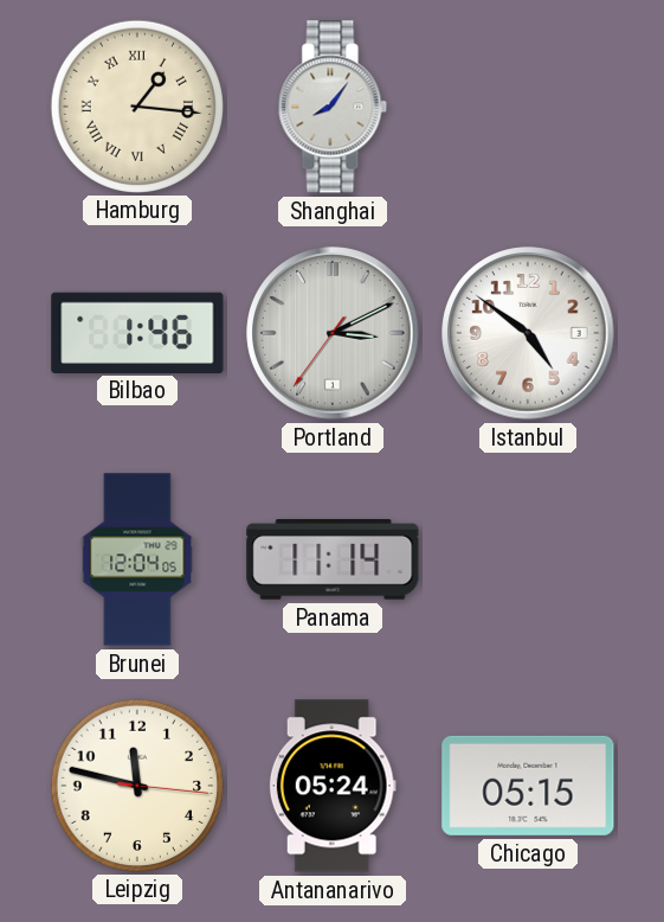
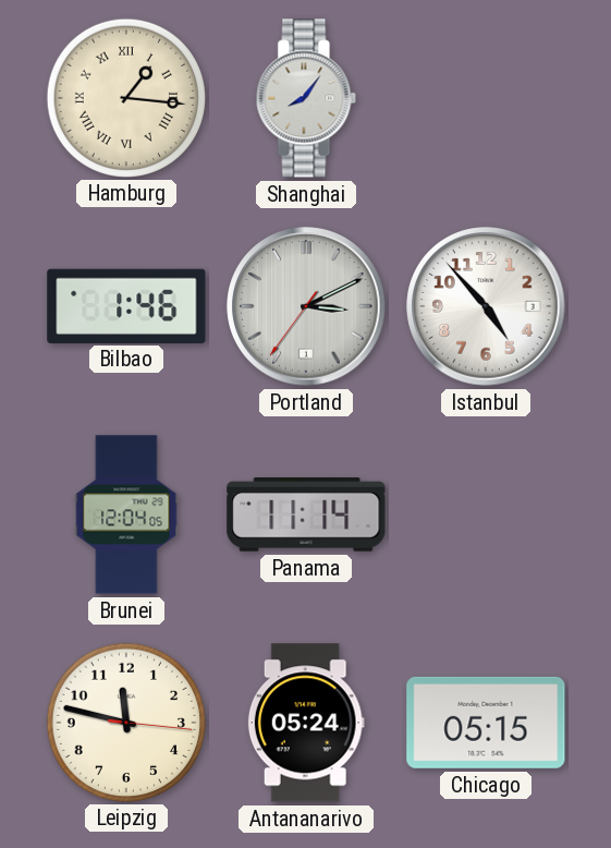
Istanbul: 4:51 -> 4:53 (486, 306)
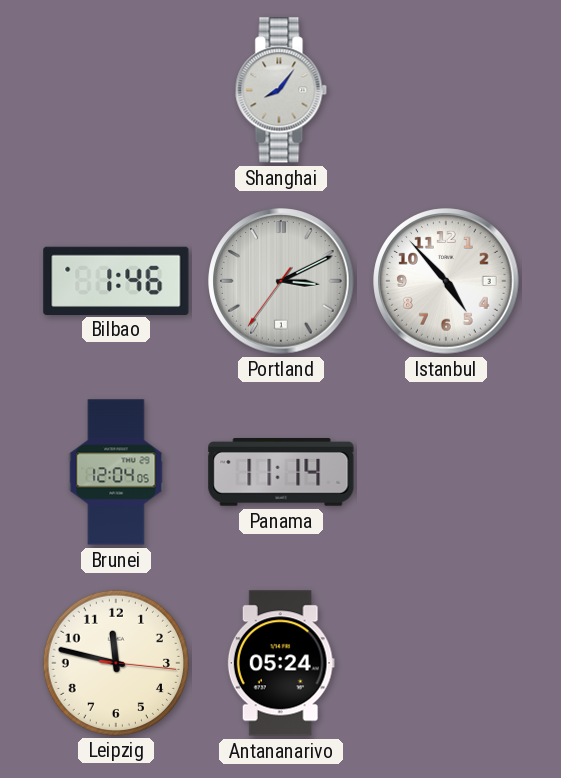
Hamburg: 1:16 -> none (125, 97)
Chicago: 05:15 -> none (486, 723)
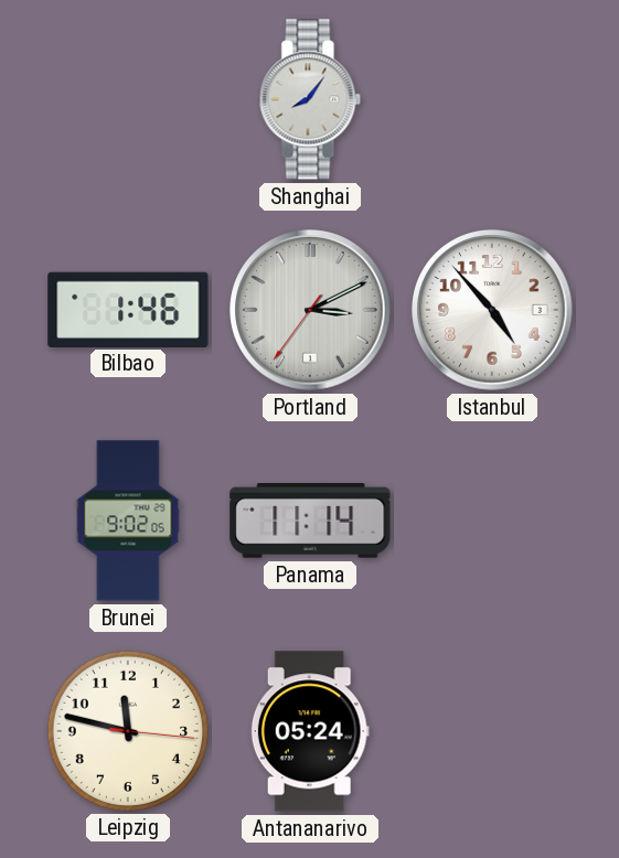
Brunei: 12:04 -> 9:02 (128, 521)
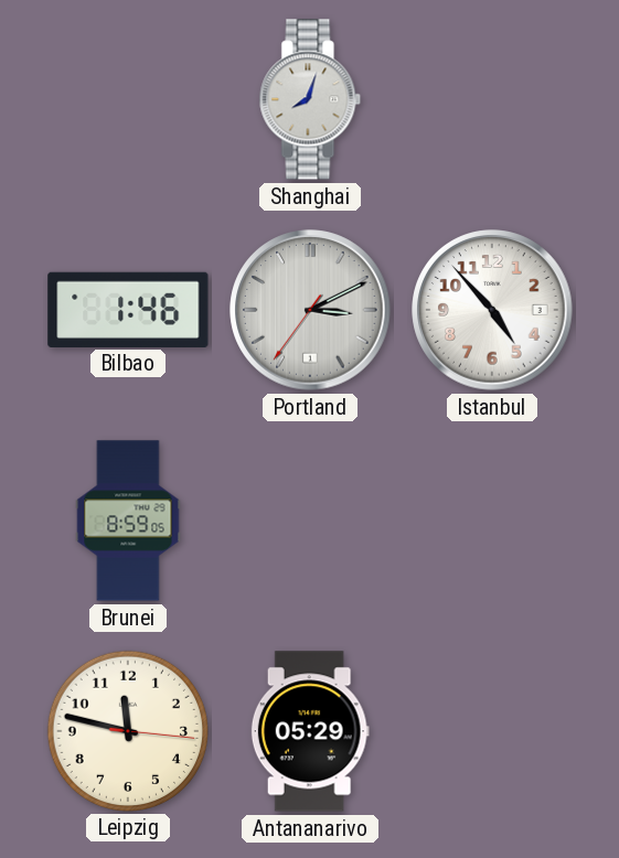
Shanghai: 8:06 -> 8:03 (310, 99)
Brunei: 9:02 -> 8:59 (128, 521)
Panama: 11:14 -> none (310, 522)
Antananarivo: 05:24 -> 05:29 (310, 731)
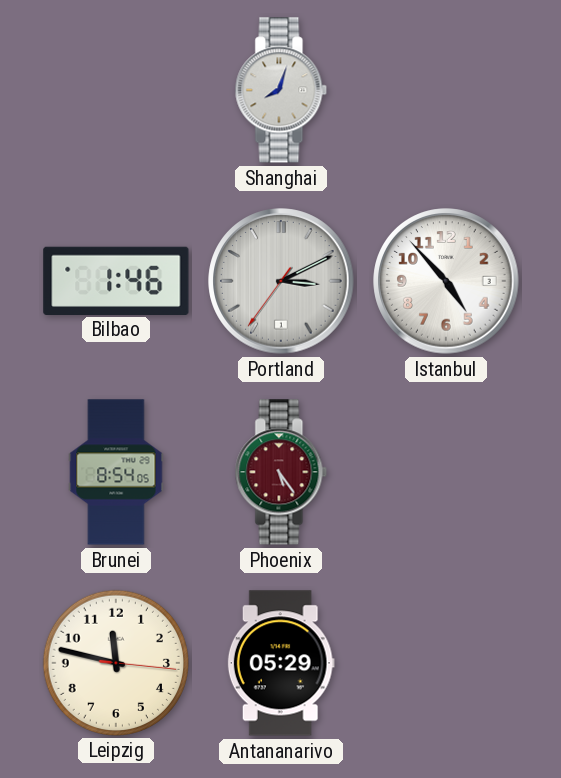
Brunei: 8:59 -> 8:54 (116, 472)
Phoenix: none -> 5:24 (281, 472)
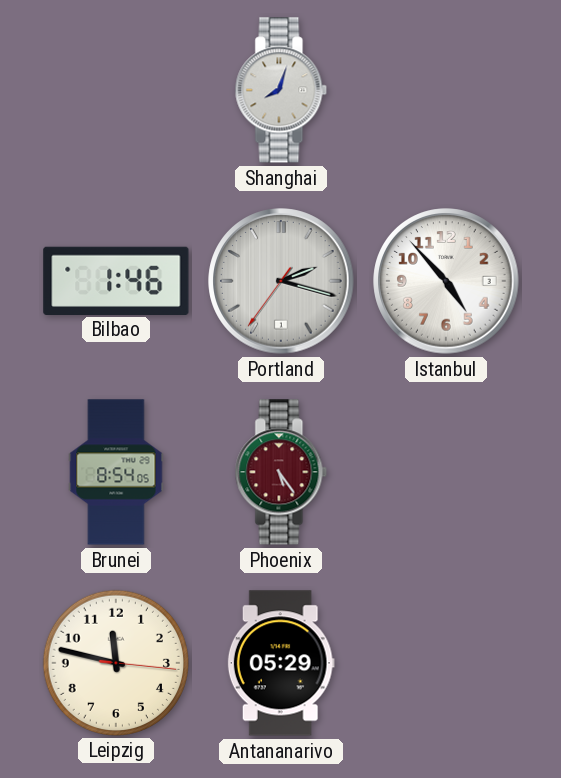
Portland: 3:10 -> 2:17 (281, 281)
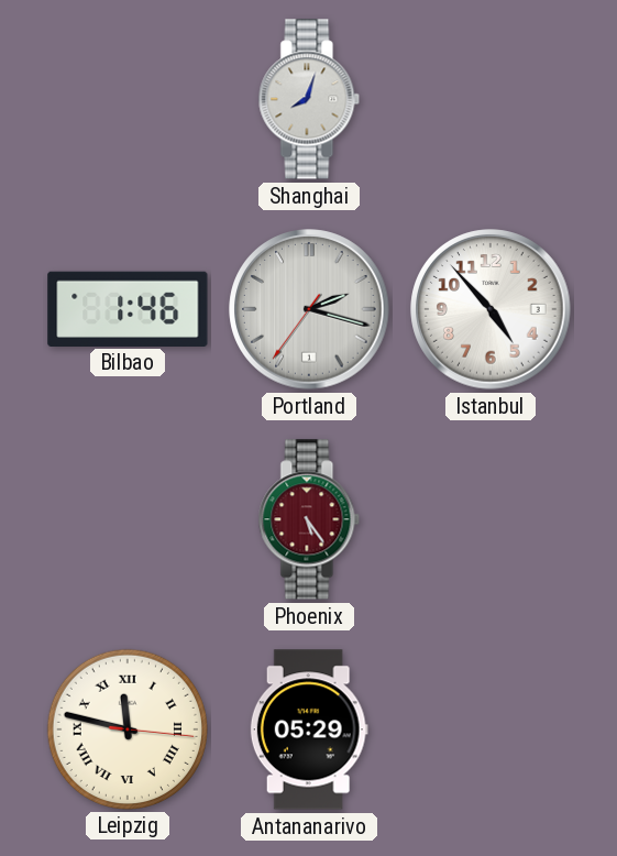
Brunei: 8:54 -> none (116, 472)
Leipzig numerals: Arabic -> Roman (126, 728)
